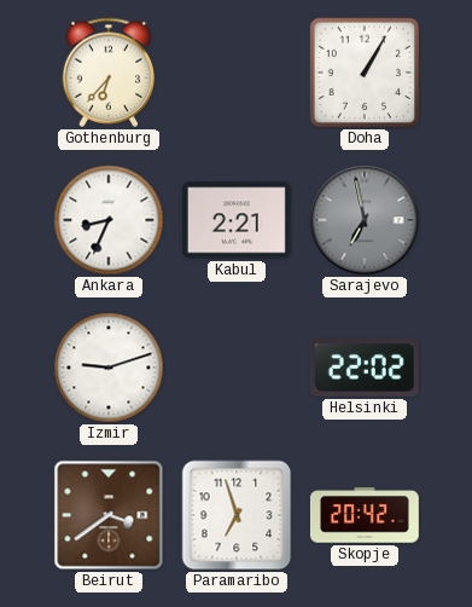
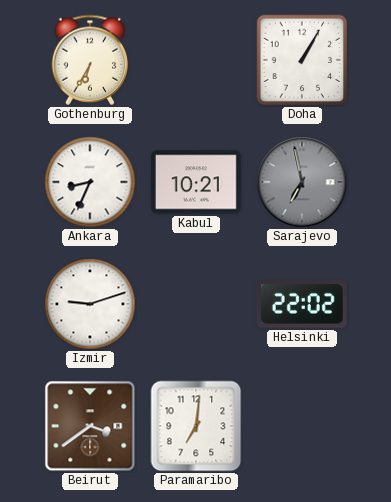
Gothenburg: 6:37 -> 6:35 (90, 60)
Kabul: 2:21 -> 10:21 (196, 182)
Paramaribo: 6:57 -> 7:01 (196, 426)
Skopje: 20:42 -> none (365, 515)
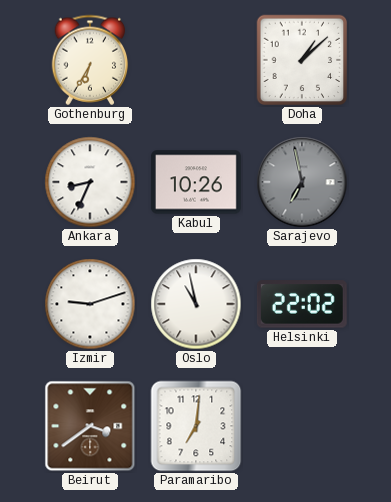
Doha: 1:05 -> 1:08 (302, 60)
Kabul: 10:21 -> 10:26 (196, 182)
Oslo: none -> 10:58 (196, 304)
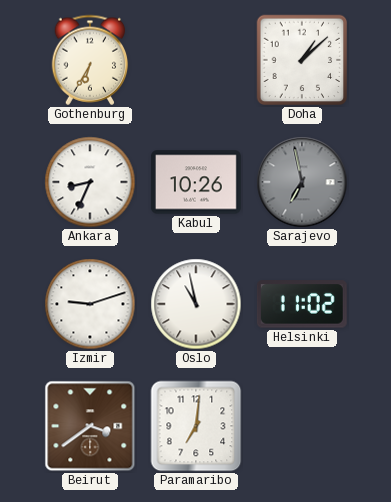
Helsinki: 22:02 -> 11:02 (302, 304)
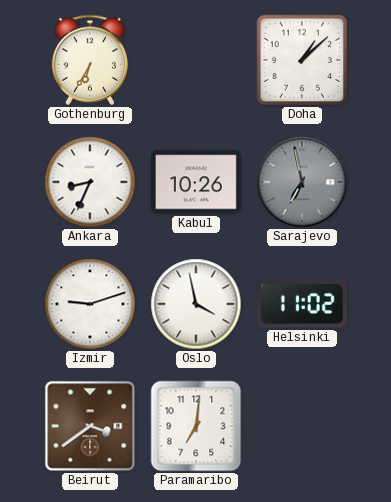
Oslo: 10:58 -> 3:58 (196, 304)
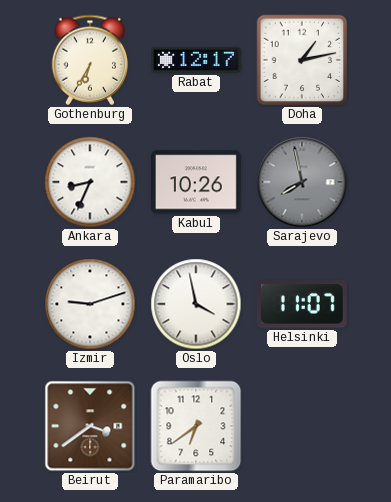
Rabat: none -> 12:17 (197, 60)
Doha: 1:08 -> 1:13 (302, 60)
Sarajevo: 6:58 -> 7:58 (302, 182)
Helsinki: 11:02 -> 11:07 (302, 304)
Paramaribo: 7:01 -> 6:39 (196, 426)
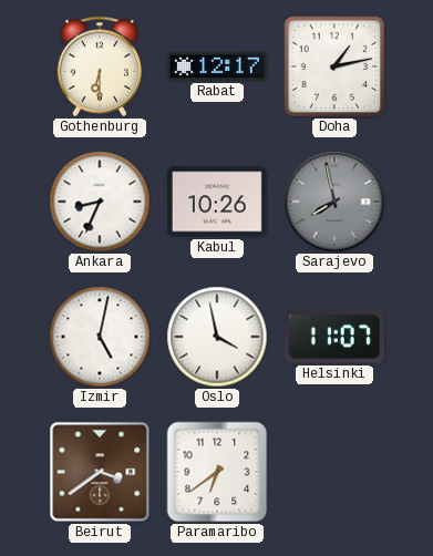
Gothenburg: 6:35 -> 6:30 (100, 66)
Izmir: 9:12 -> 5:02 (100, 337)
